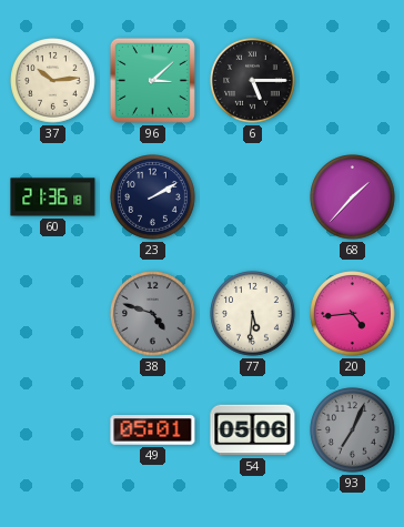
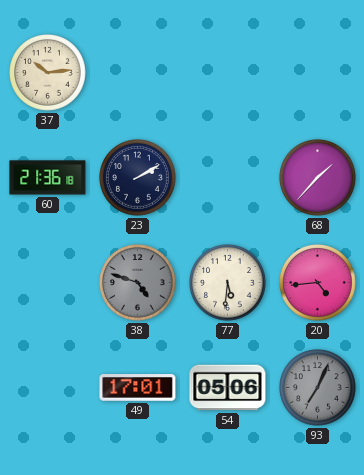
96: 3:08 -> none (152, 80)
6: 5:15 -> none (253, 81)
49: 05:01 -> 17:01 (138, 388)
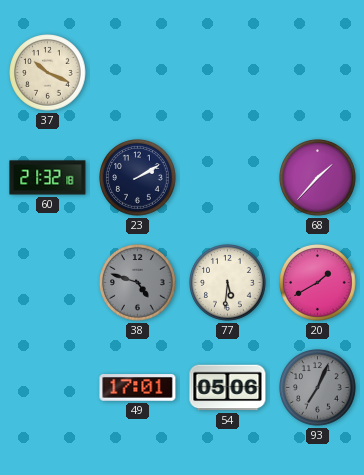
37: 10:14 -> 10:19 (48, 73)
60: 21:36 -> 21:32 (48, 178)
20: 4:44 -> 1:40 (318, 283)
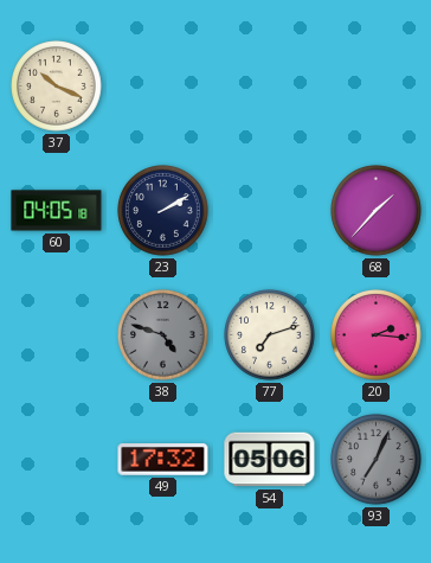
60: 21:32 -> 04:05 (57, 211)
77: 5:31 -> 7:12 (270, 335)
20: 1:40 -> 2:16 (377, 335)
49: 17:01 -> 17:32 (163, 460)
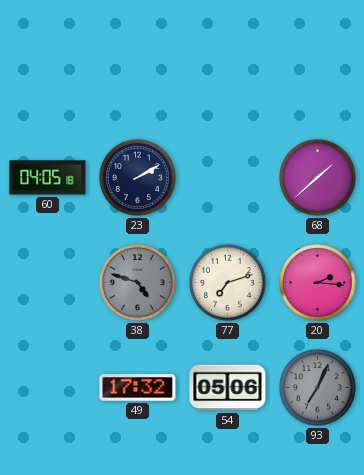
37: 10:19 -> none (57, 87)
68: 1:37 -> 1:38 (318, 178)
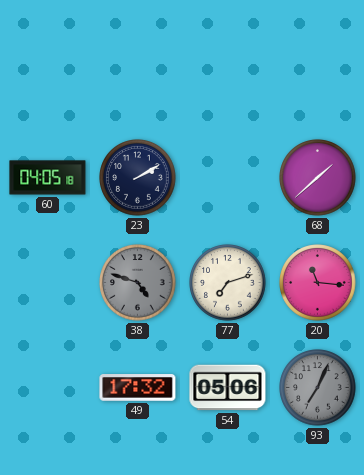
20: 2:16 -> 11:16 (318, 283)
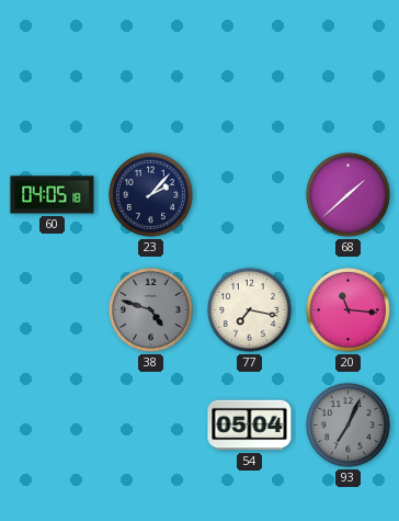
23: 2:10 -> 2:07 (151, 195)
77: 7:12 -> 7:17 (250, 310)
49: 17:32 -> none (138, 388)
54: 05:06 -> 05:04 (250, 426)
